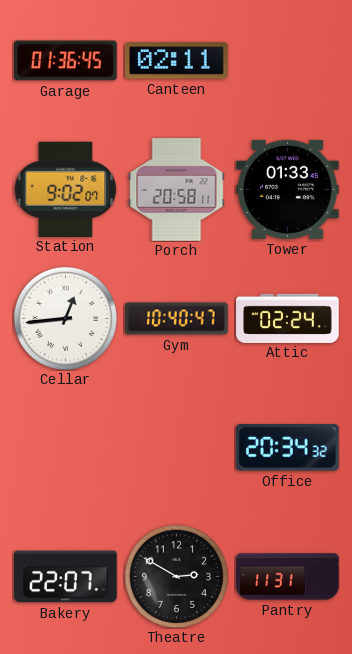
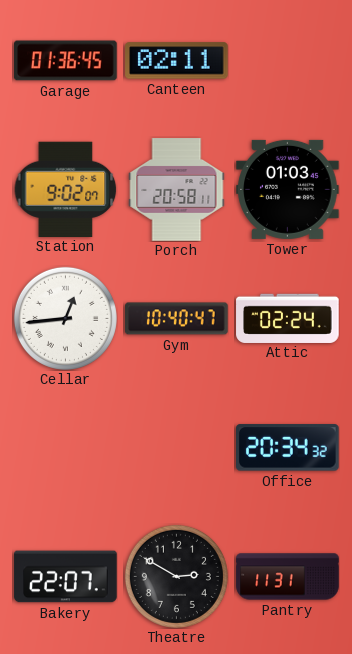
Tower: 01:33 -> 01:03 (288, 189)
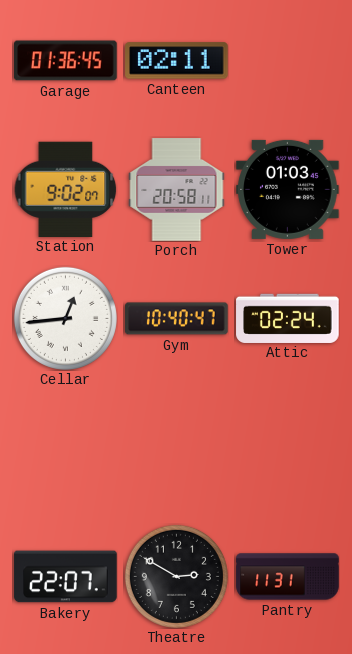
Office: 20:34 -> none (288, 448)
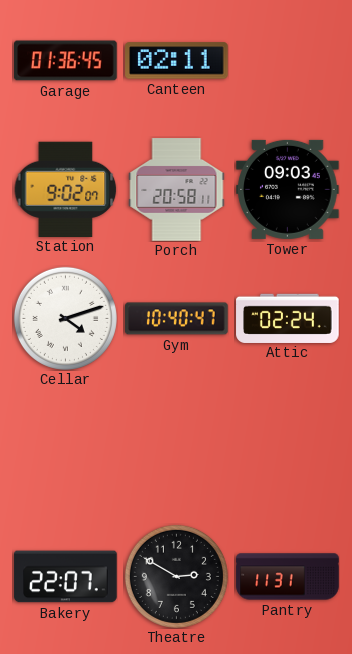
Tower: 01:03 -> 09:03 (288, 189)
Cellar: 12:44 -> 4:12 (65, 318)
